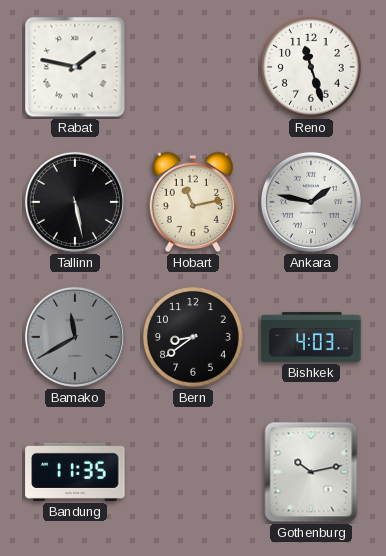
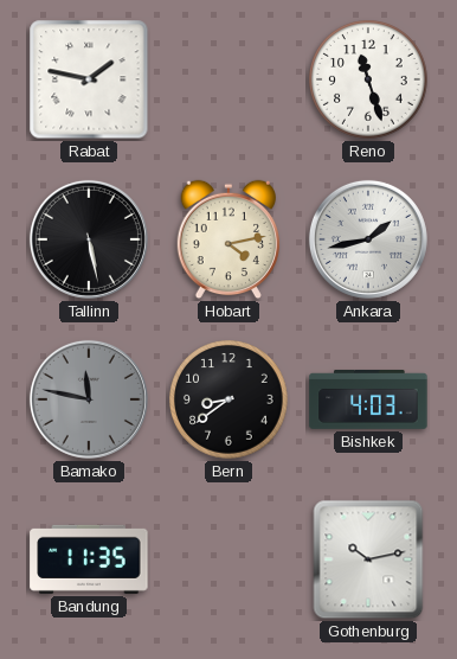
Hobart: 11:13 -> 4:13 (227, 239)
Ankara: 1:47 -> 1:43 (368, 239)
Bamako: 11:40 -> 11:47 (89, 399)
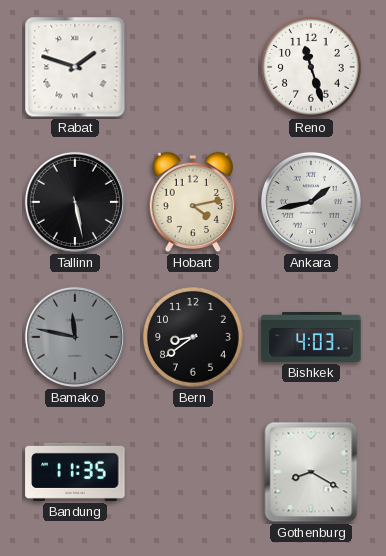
Rabat: 1:47 -> 1:48 (75, 67)
Gothenburg: 10:13 -> 8:20 (311, 472)
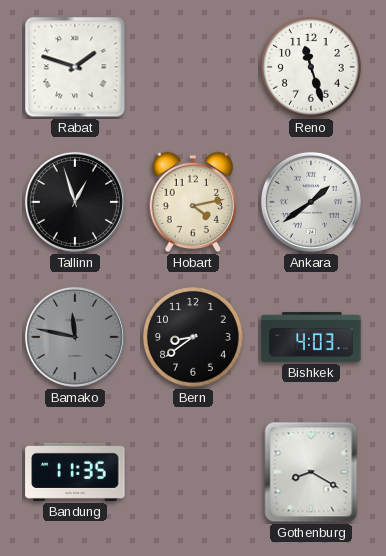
Tallinn: 5:28 -> 12:57 (75, 202)
Ankara: 1:43 -> 1:39 (311, 202)
